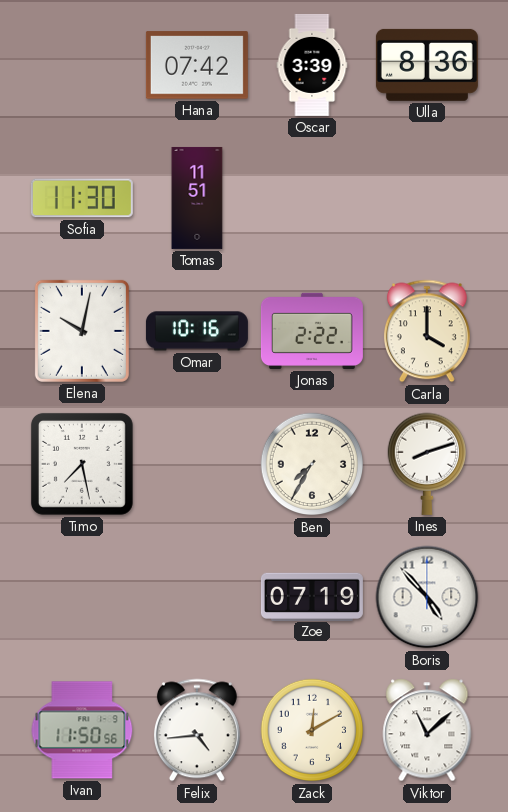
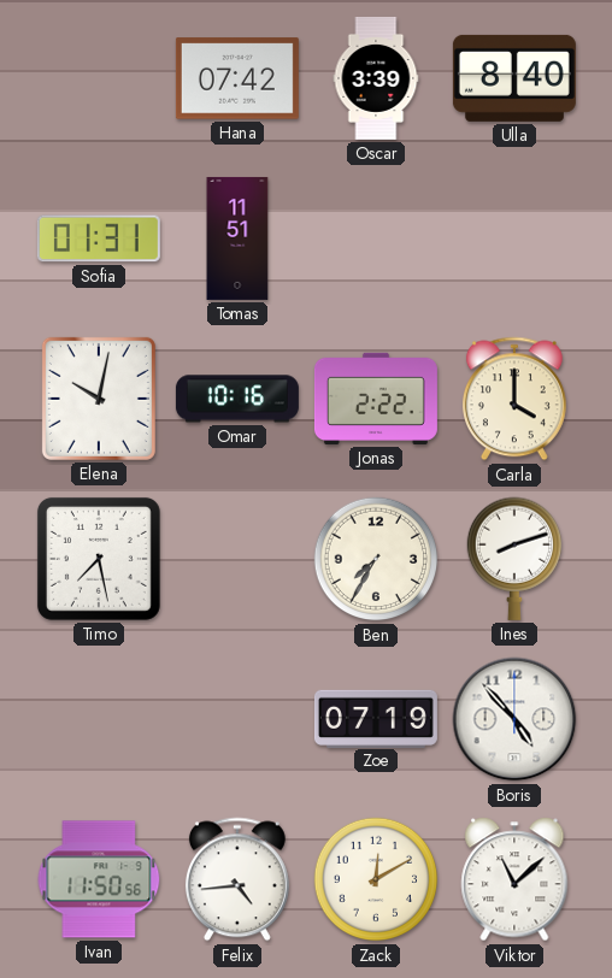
Ulla: 8:36 -> 8:40 (514, 78)
Sofia: 11:30 -> 01:31 (99, 238)
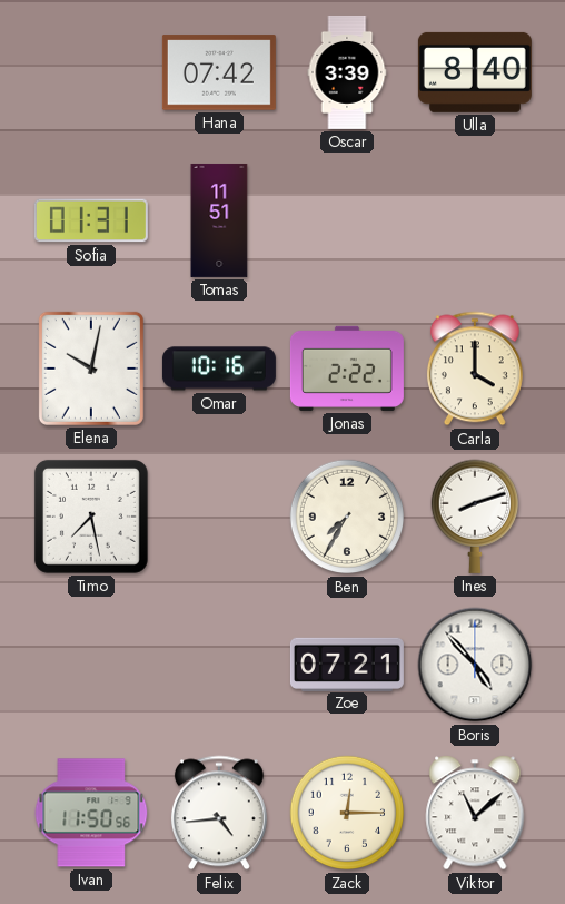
Zoe: 07:19 -> 07:21 (347, 664)
Zack: 12:10 -> 12:15 (347, 813)
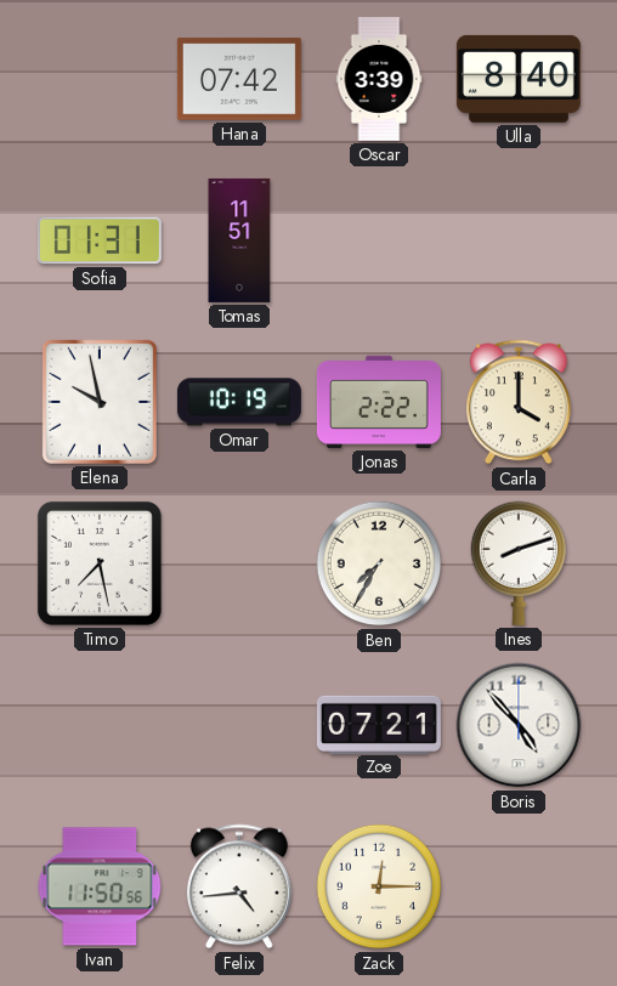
Elena: 10:02 -> 9:58 (100, 402)
Omar: 10:16 -> 10:19 (239, 402)
Viktor: 11:08 -> none (475, 813)
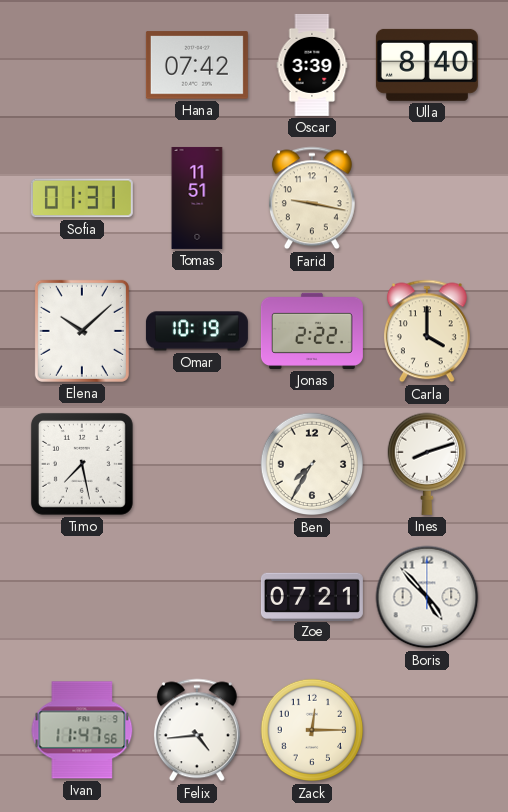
Farid: none -> 9:17 (312, 198)
Elena: 9:58 -> 10:08 (82, 331)
Ivan: 11:50 -> 11:47 (82, 730)
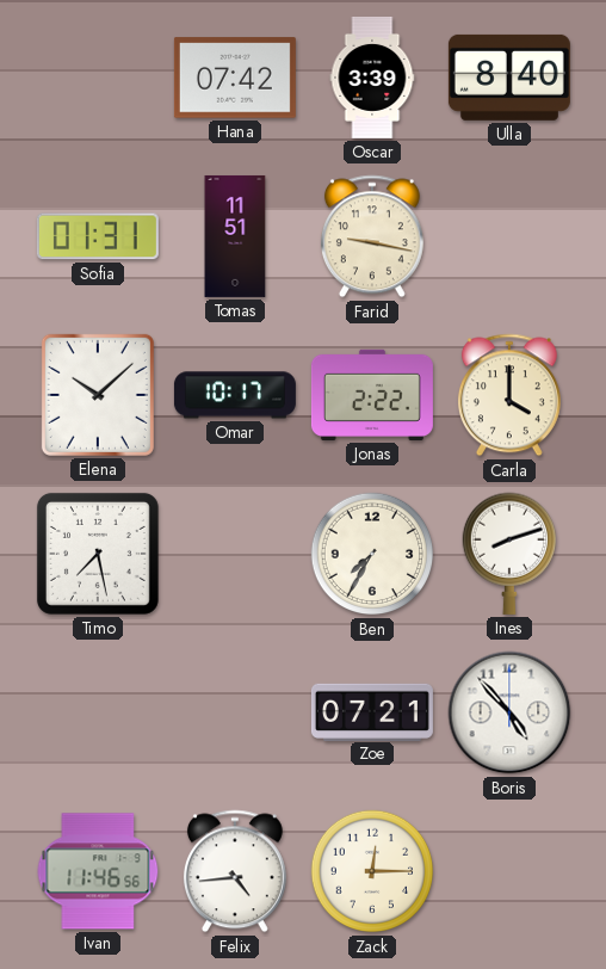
Omar: 10:19 -> 10:17 (235, 395)
Ivan: 11:47 -> 11:46 (98, 871)
